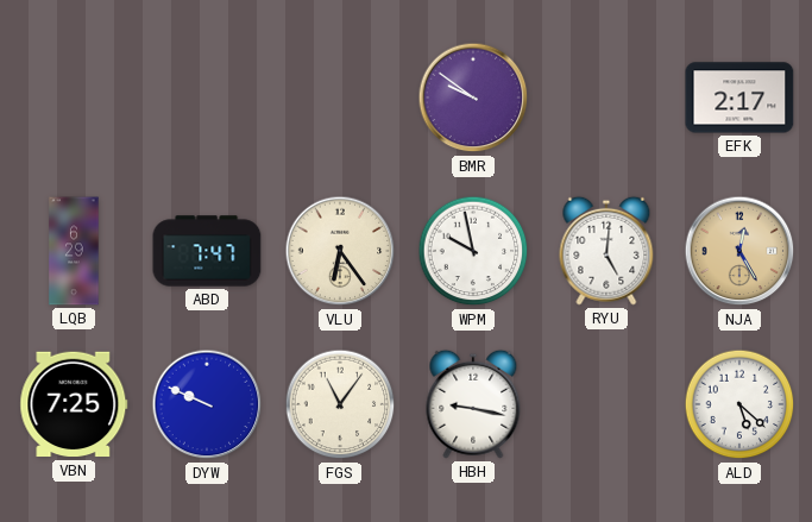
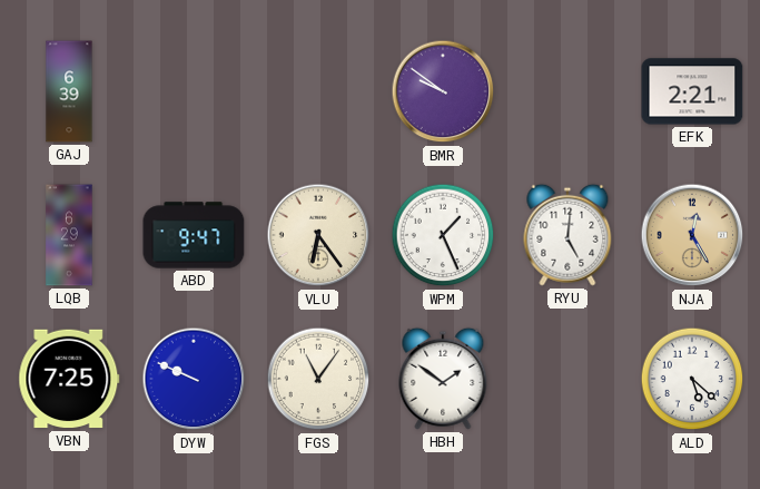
GAJ: none -> 6:39 (69, 91)
EFK: 2:17 -> 2:21 (692, 91)
ABD: 7:47 -> 9:47 (194, 235)
WPM: 9:58 -> 1:26 (443, 235)
HBH: 9:17 -> 1:51 (443, 379)
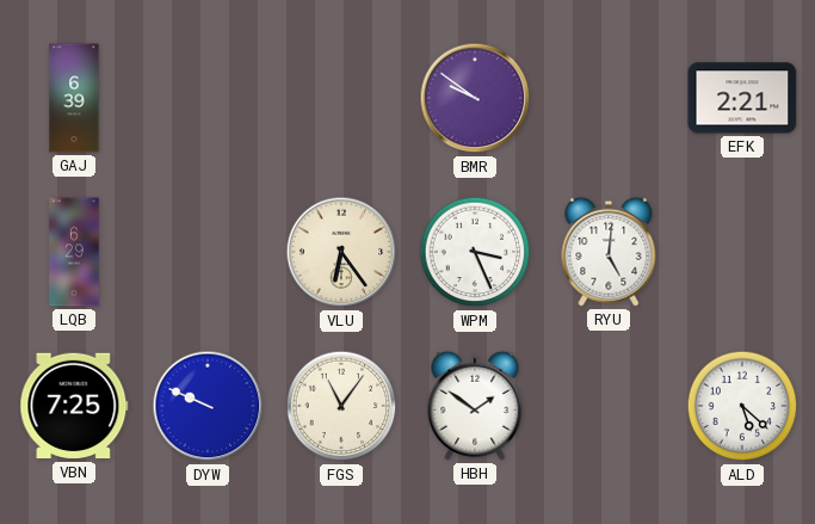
ABD: 9:47 -> none (194, 235)
WPM: 1:26 -> 3:26 (475, 252)
NJA: 12:25 -> none (692, 235)
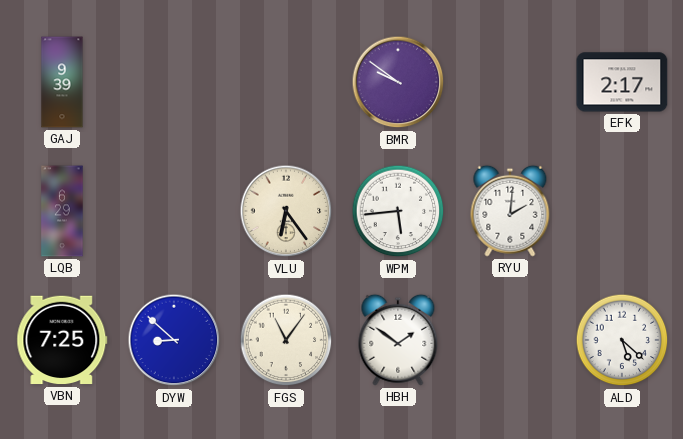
GAJ: 6:39 -> 9:39 (62, 82)
EFK: 2:21 -> 2:17 (622, 82)
WPM: 3:26 -> 5:44 (398, 211)
RYU: 5:01 -> 2:01 (510, 211)
DYW: 9:49 -> 8:52 (174, 340)
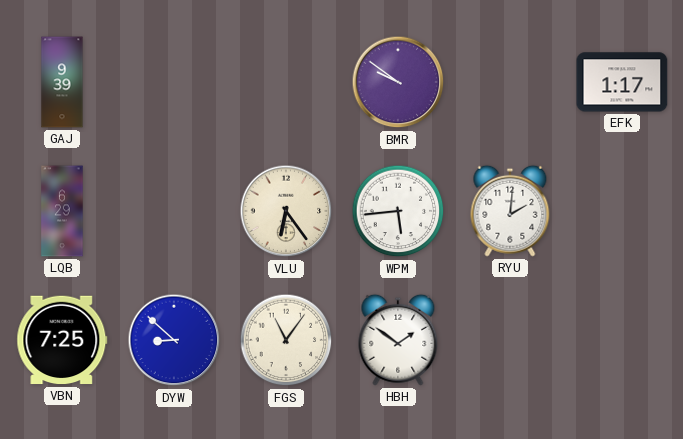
EFK: 2:17 -> 1:17 (622, 82)
ALD: 5:22 -> none (622, 340)
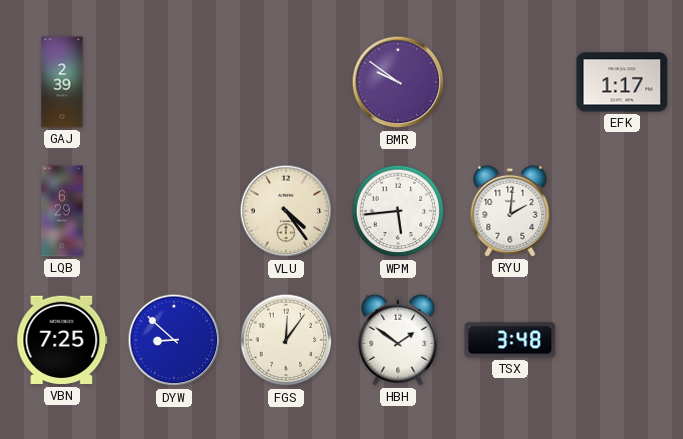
GAJ: 9:39 -> 2:39 (62, 82)
VLU: 6:24 -> 4:24 (286, 211)
FGS: 11:06 -> 12:06 (286, 340)
TSX: none -> 3:48 (510, 340)
